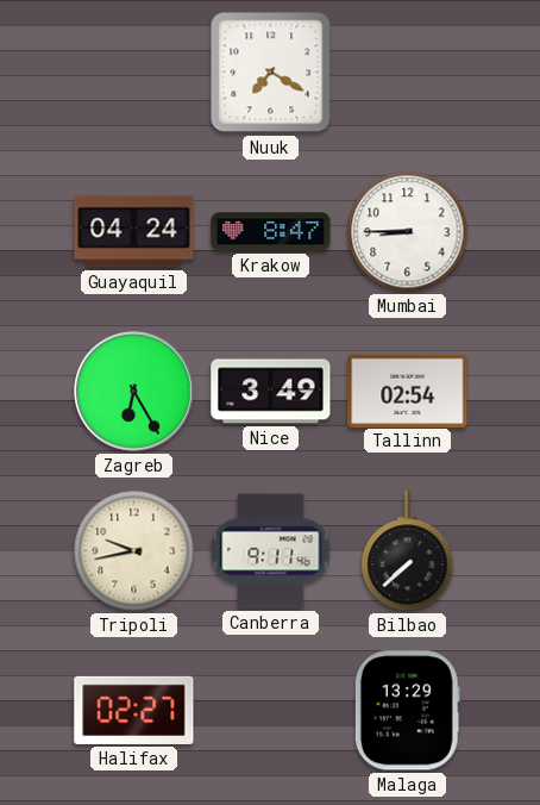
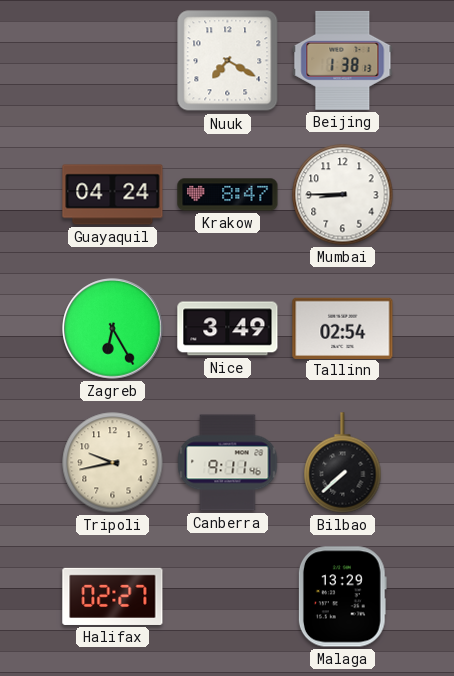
Beijing: none -> 1:38 (343, 60)
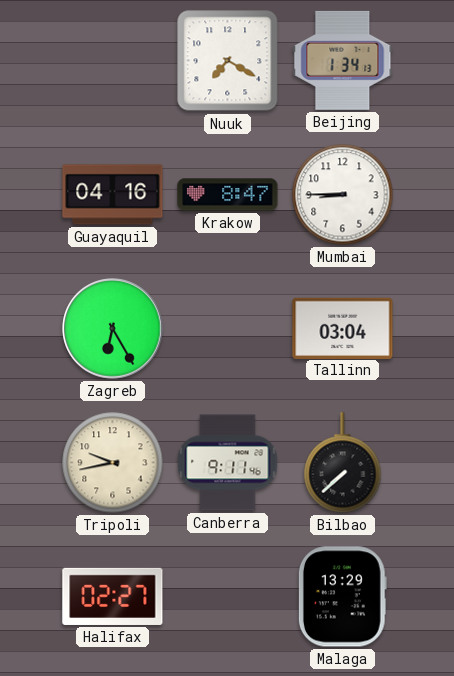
Beijing: 1:38 -> 1:34 (343, 60)
Guayaquil: 04:24 -> 04:16 (113, 195)
Nice: 3:49 -> none (228, 329)
Tallinn: 02:54 -> 03:04 (343, 328)
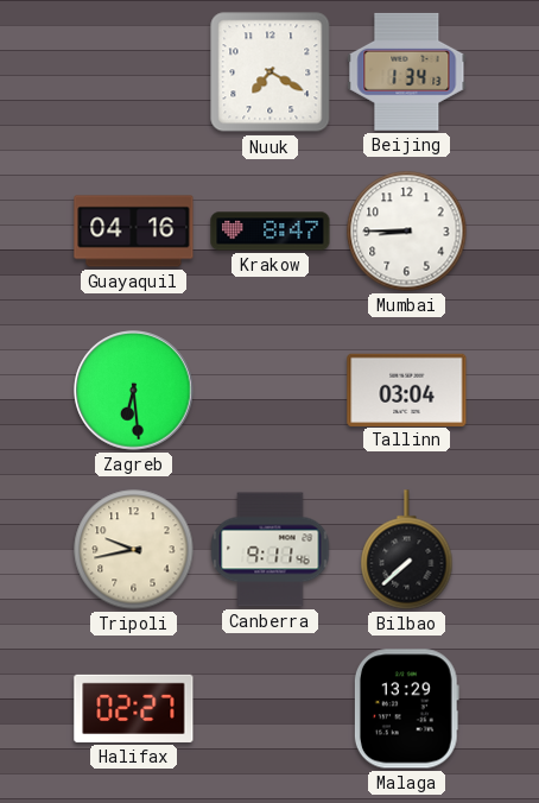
Zagreb: 6:25 -> 6:29 (134, 391)
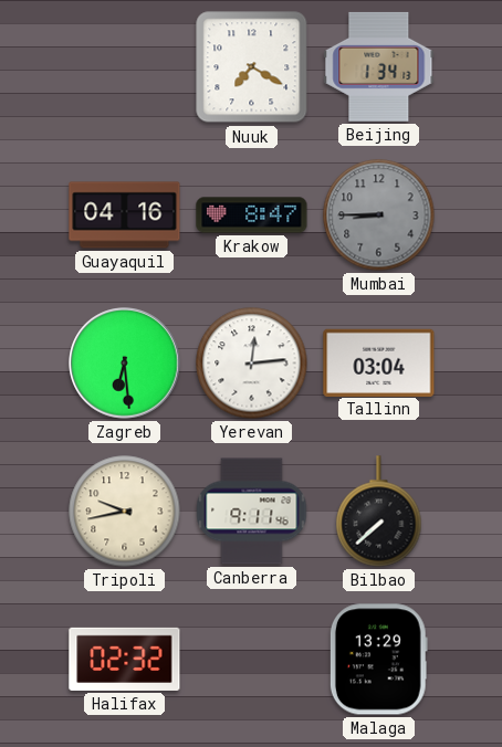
Mumbai dial: white -> grey (379, 215)
Yerevan: none -> 12:14 (252, 364)
Halifax: 02:27 -> 02:32 (125, 659)
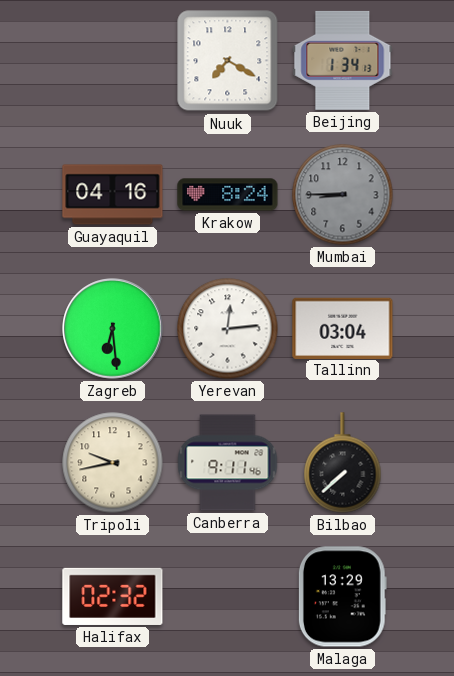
Krakow: 8:47 -> 8:24 (228, 195)
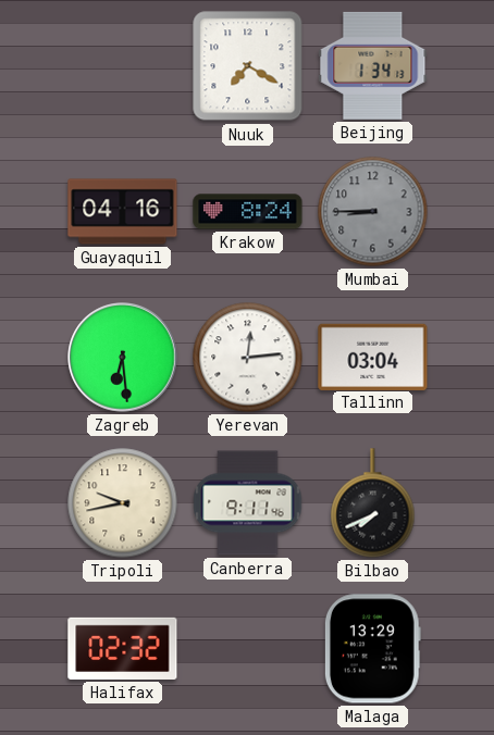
Bilbao: 7:38 -> 7:41 (373, 503)
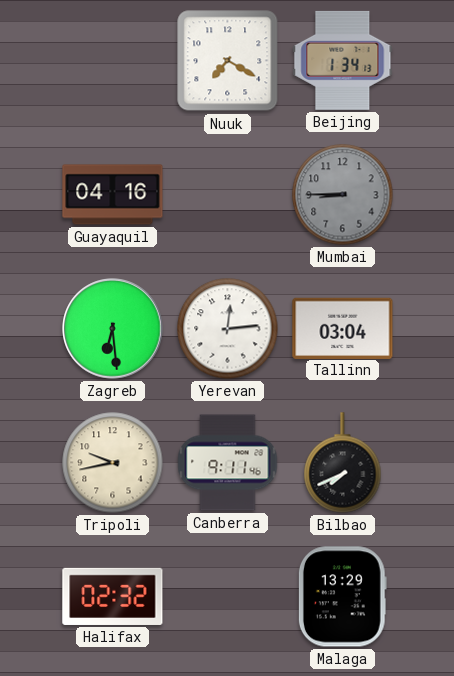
Krakow: 8:24 -> none (248, 212)
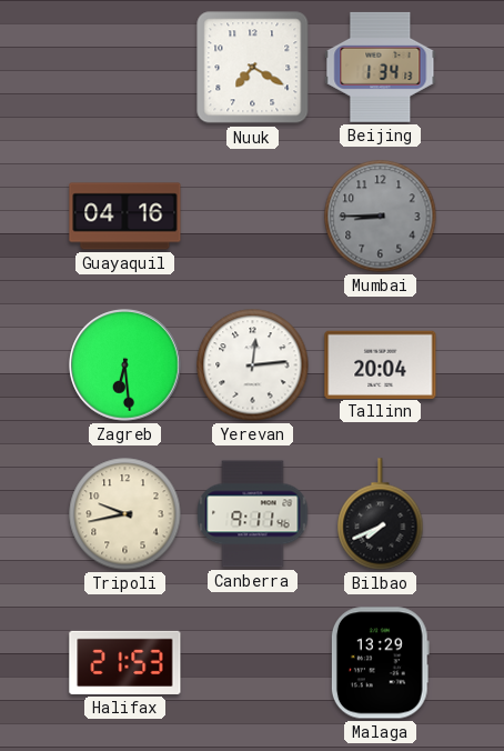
Tallinn: 03:04 -> 20:04 (381, 364)
Halifax: 02:32 -> 21:53 (125, 662)
